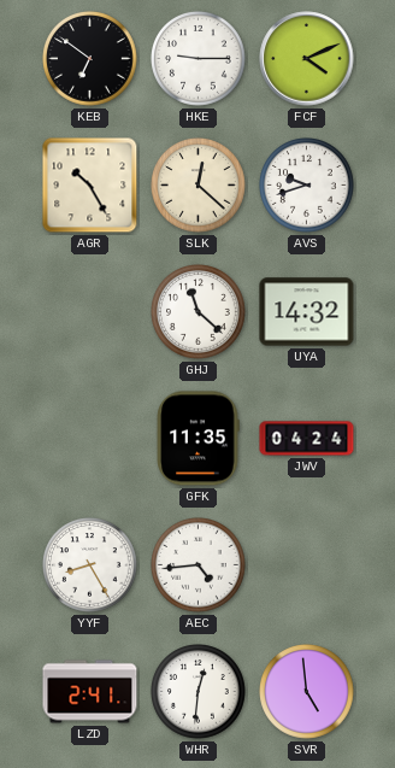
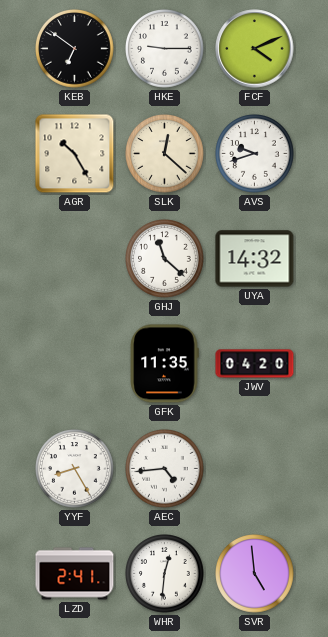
JWV: 04:24 -> 04:20 (255, 364)
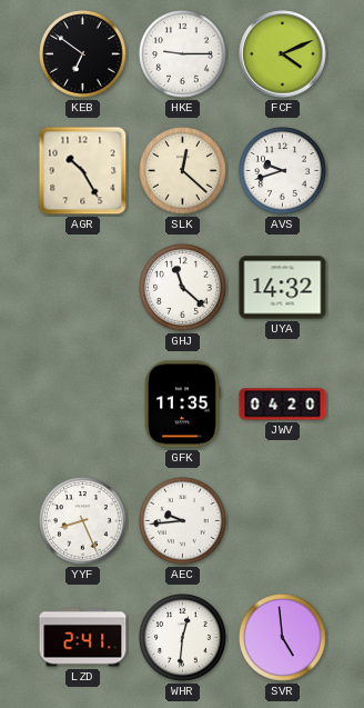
YYF: 8:25 -> 8:26 (83, 521)
AEC: 4:44 -> 9:44 (183, 521)
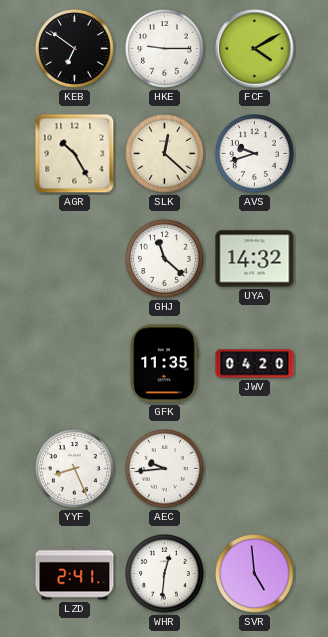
FCF: 4:11 -> 4:10 (255, 49)
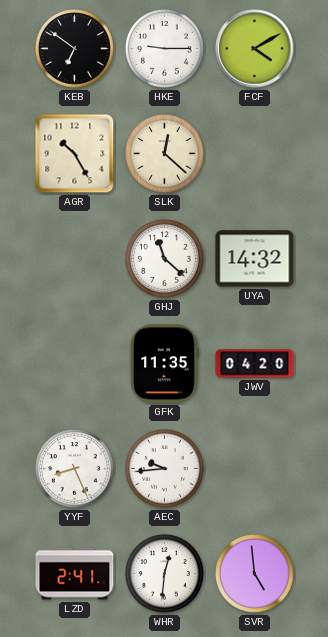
AVS: 9:42 -> none (255, 154)
